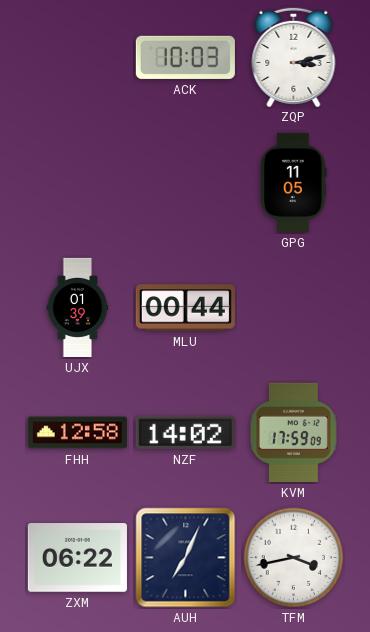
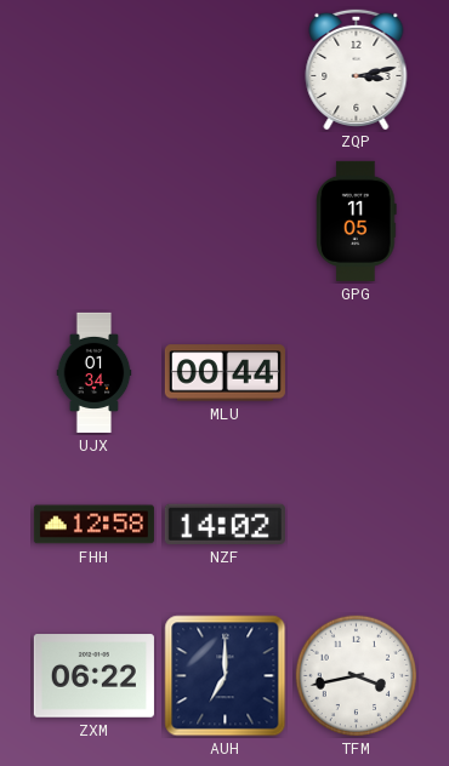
ACK: 10:03 -> none (185, 57)
UJX: 01:39 -> 01:34 (95, 372)
KVM: 17:59 -> none (294, 432)
AUH: 7:04 -> 7:00 (226, 676)
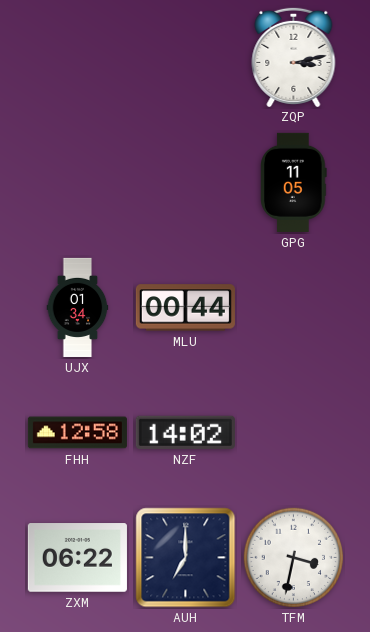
TFM: 3:43 -> 3:32 (294, 558)
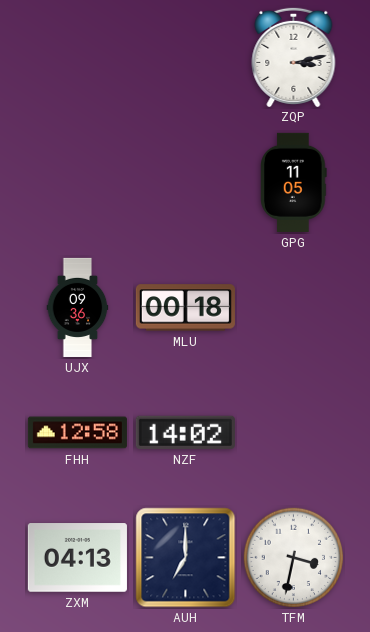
UJX: 01:34 -> 09:36 (78, 307)
MLU: 00:44 -> 00:18 (185, 308)
ZXM: 06:22 -> 04:13 (77, 558)
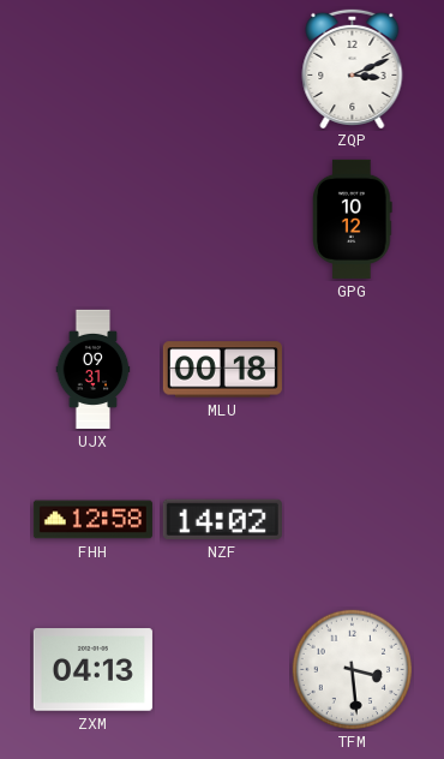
ZQP: 3:13 -> 3:11 (353, 67)
GPG: 11:05 -> 10:12 (353, 219)
UJX: 09:36 -> 09:31 (94, 369)
AUH: 7:00 -> none (186, 558)
TFM: 3:32 -> 3:29 (353, 670)
